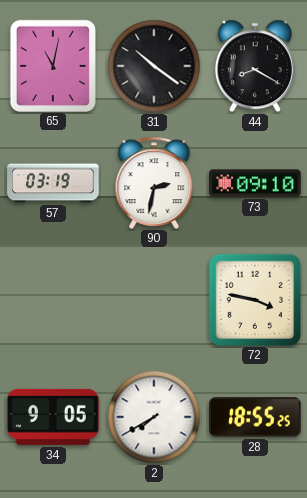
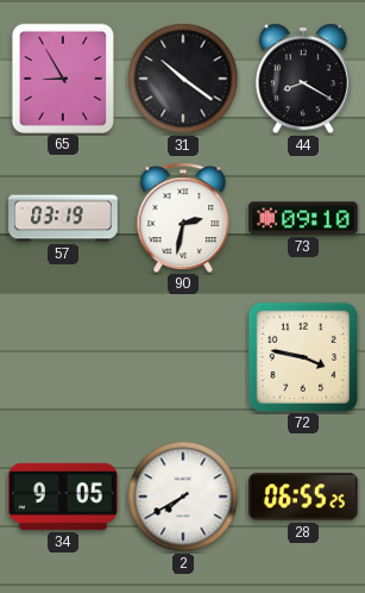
65: 11:02 -> 8:55 (62, 77)
28: 18:55 -> 06:55 (303, 497)
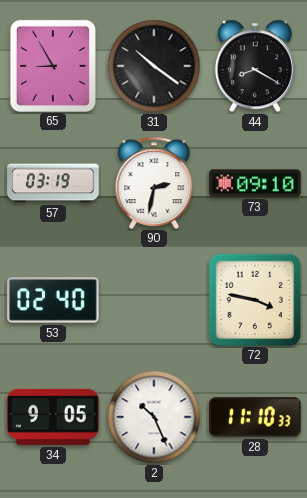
53: none -> 02:40 (53, 300)
2: 7:40 -> 10:26 (154, 417)
28: 06:55 -> 11:10 (255, 417)
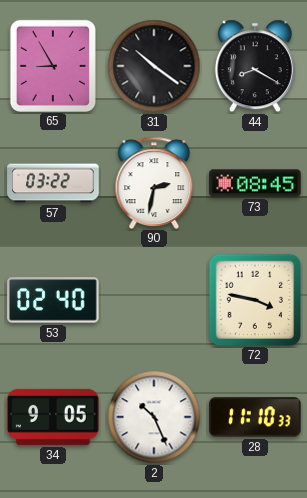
57: 03:19 -> 03:22 (53, 183)
73: 09:10 -> 08:45 (255, 183)
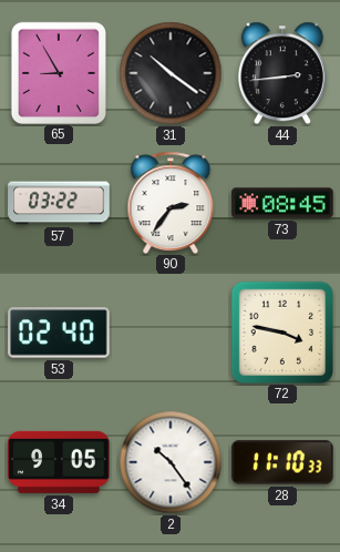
44: 8:20 -> 2:44 (282, 73)
90: 2:32 -> 2:36 (171, 202)
2: 10:26 -> 10:24 (171, 462)
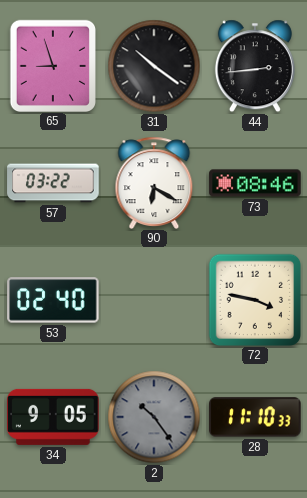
65: 8:55 -> 8:57 (52, 65)
90: 2:36 -> 6:20 (154, 182)
73: 08:45 -> 08:46 (255, 183)
2 dial: white -> grey (154, 417)
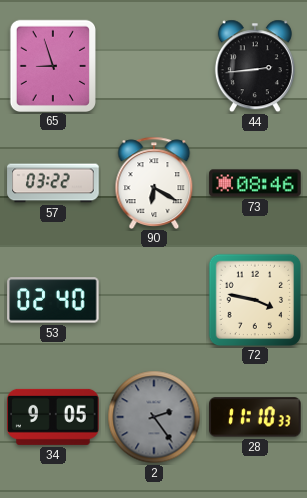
31: 10:21 -> none (154, 66)
2: 10:24 -> 2:24 (154, 417)
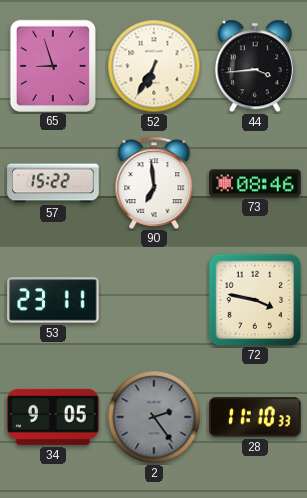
52: none -> 6:35 (154, 66)
44: 2:44 -> 3:44 (255, 66)
57: 03:22 -> 15:22 (53, 183)
90: 6:20 -> 6:59 (154, 182)
53: 02:40 -> 23:11 (53, 300)
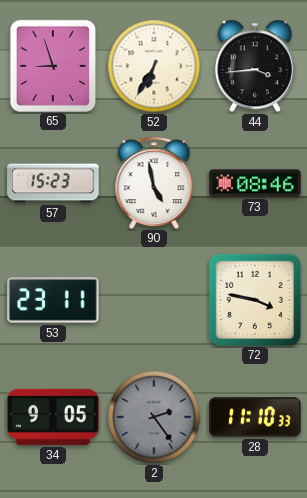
57: 15:22 -> 15:23 (53, 183)
90: 6:59 -> 4:58 (154, 182)
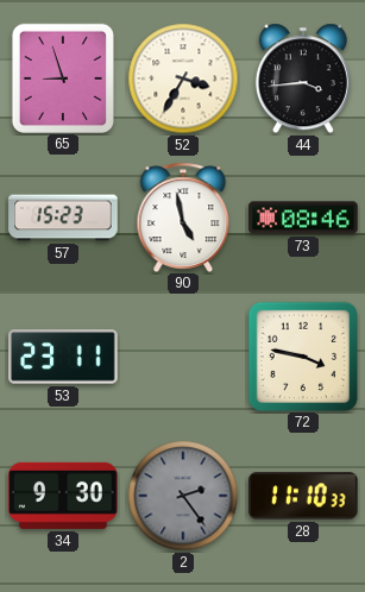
52: 6:35 -> 3:35 (183, 78)
34: 9:05 -> 9:30 (63, 496)
